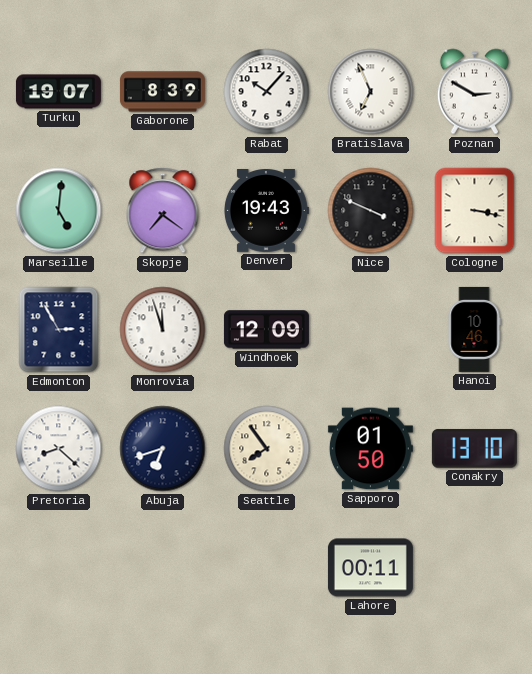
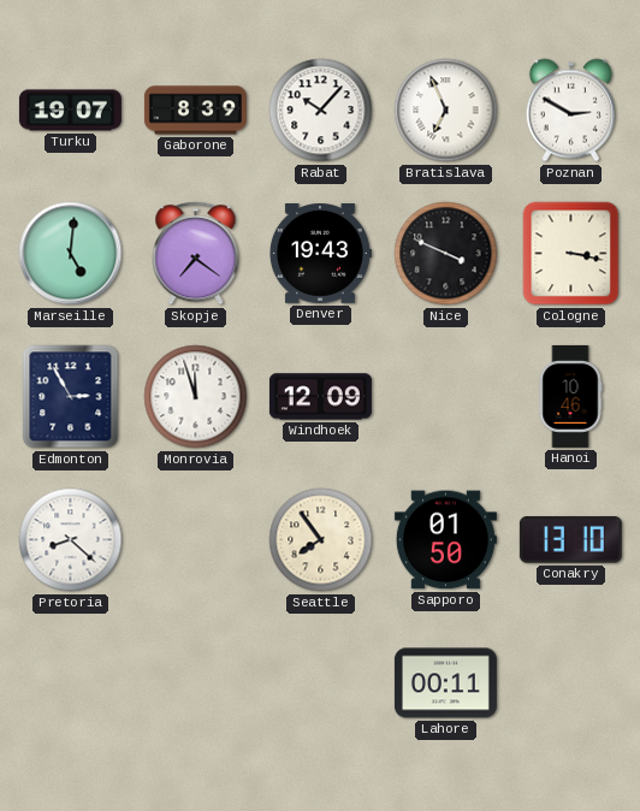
Abuja: 6:42 -> none (163, 449)
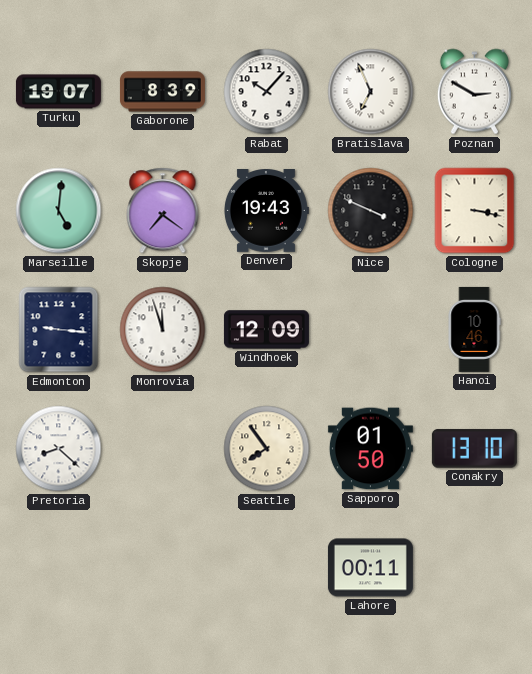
Edmonton: 2:55 -> 9:16 (59, 330)
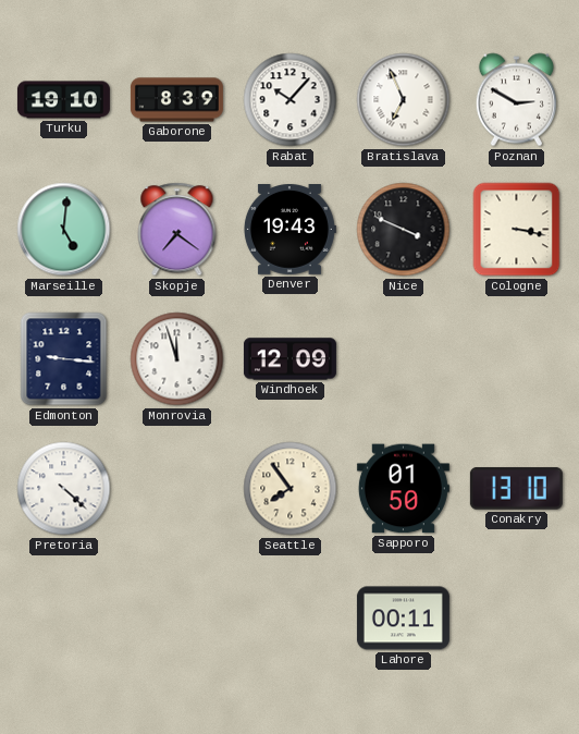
Turku: 19:07 -> 19:10 (63, 100)
Hanoi: 10:46 -> none (474, 329)
Pretoria: 8:22 -> 4:22 (64, 489)
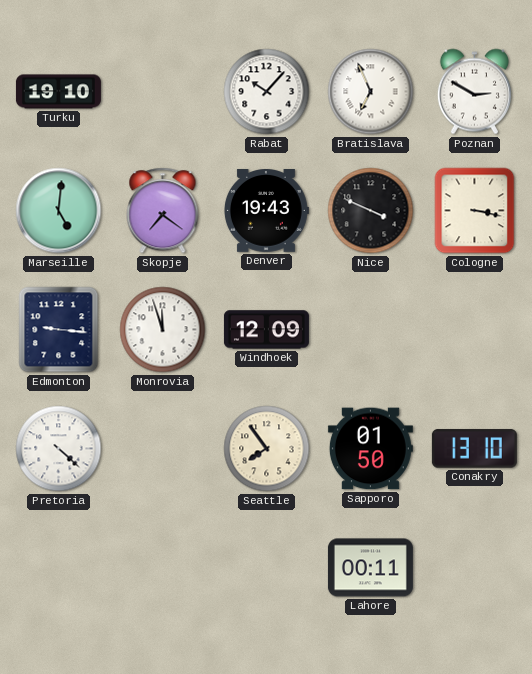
Gaborone: 8:39 -> none (176, 100)
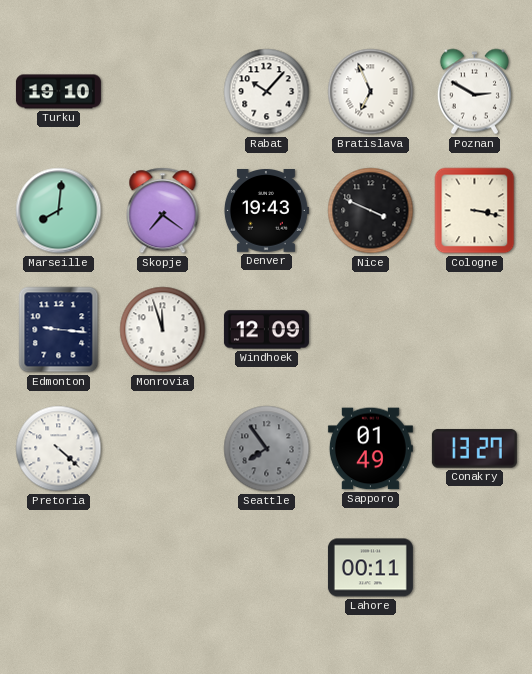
Marseille: 5:01 -> 8:01 (59, 211)
Seattle dial: cream -> grey (267, 449)
Sapporo: 01:50 -> 01:49 (370, 449)
Conakry: 13:10 -> 13:27 (474, 449)
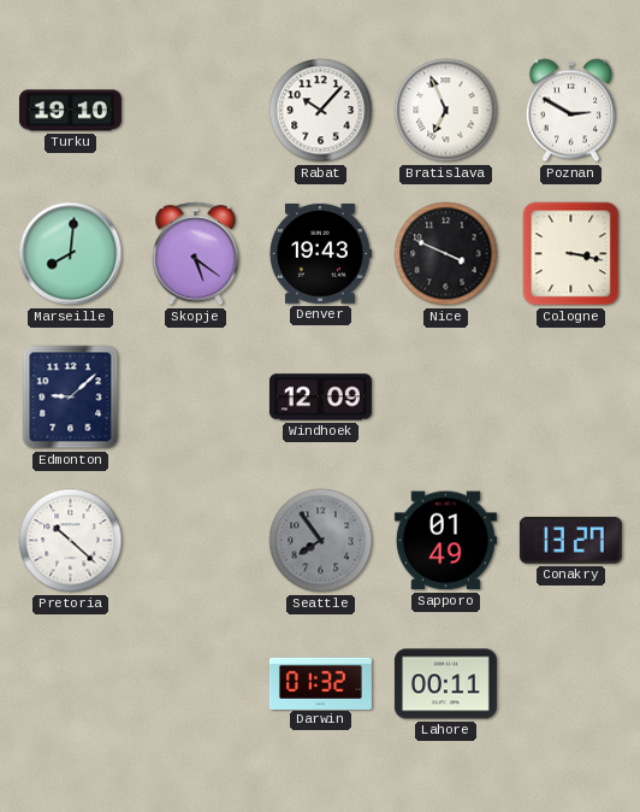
Skopje: 7:21 -> 5:21 (196, 254)
Edmonton: 9:16 -> 9:08 (71, 398)
Monrovia: 11:57 -> none (163, 330)
Pretoria: 4:22 -> 10:22 (71, 541)
Darwin: none -> 01:32 (320, 683)
